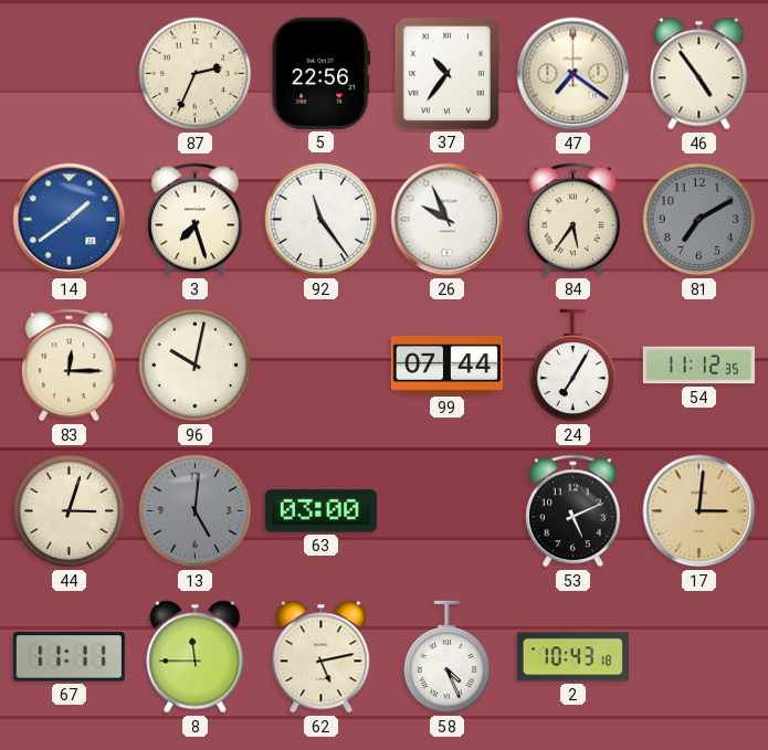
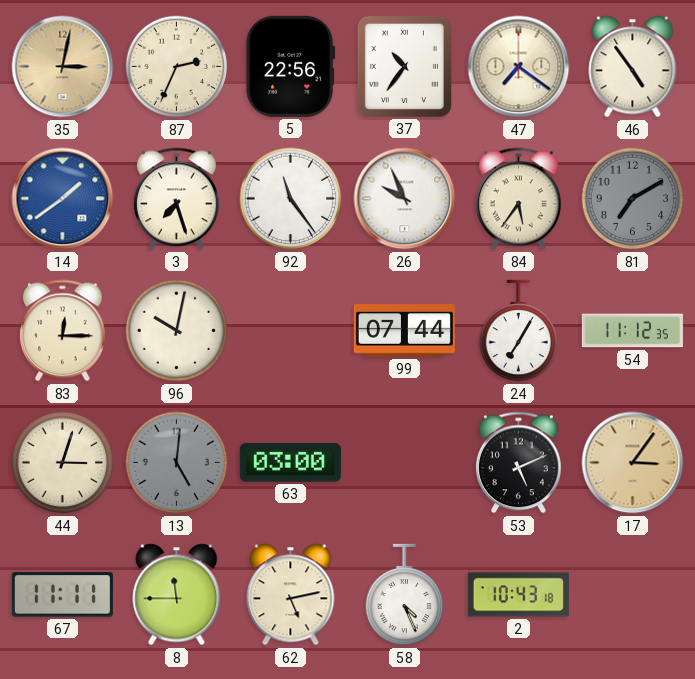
35: none -> 3:02 (63, 67)
17: 3:01 -> 3:06 (633, 463)
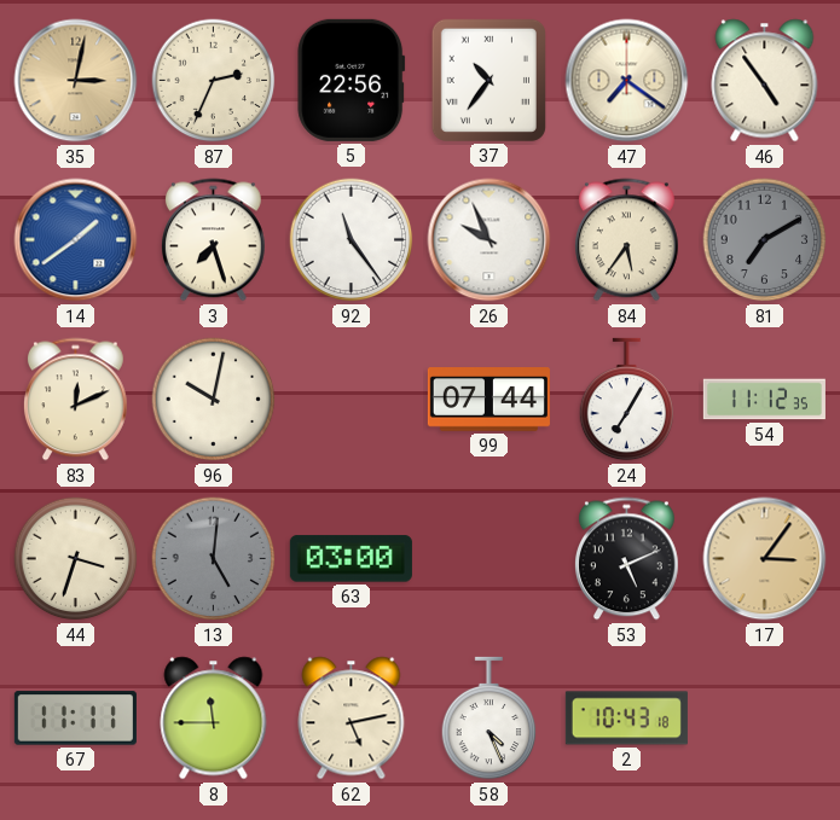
83: 12:15 -> 12:11 (75, 400)
44: 3:03 -> 3:33 (76, 559)
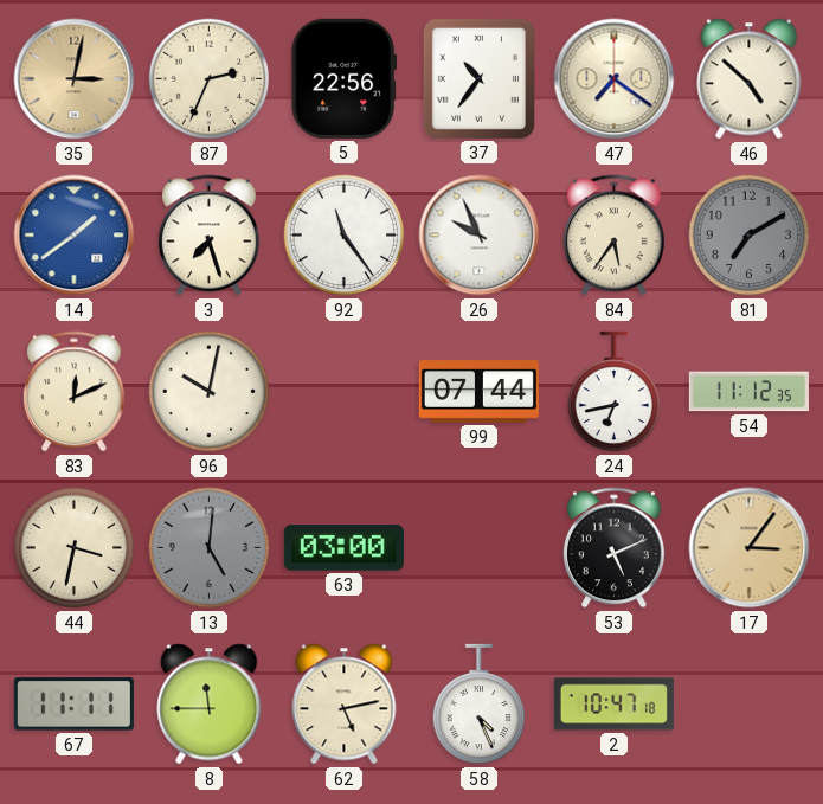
46: 4:54 -> 4:52 (750, 79)
24: 7:05 -> 6:43 (615, 392)
44: 3:33 -> 3:32 (75, 548)
2: 10:43 -> 10:47 (613, 705)
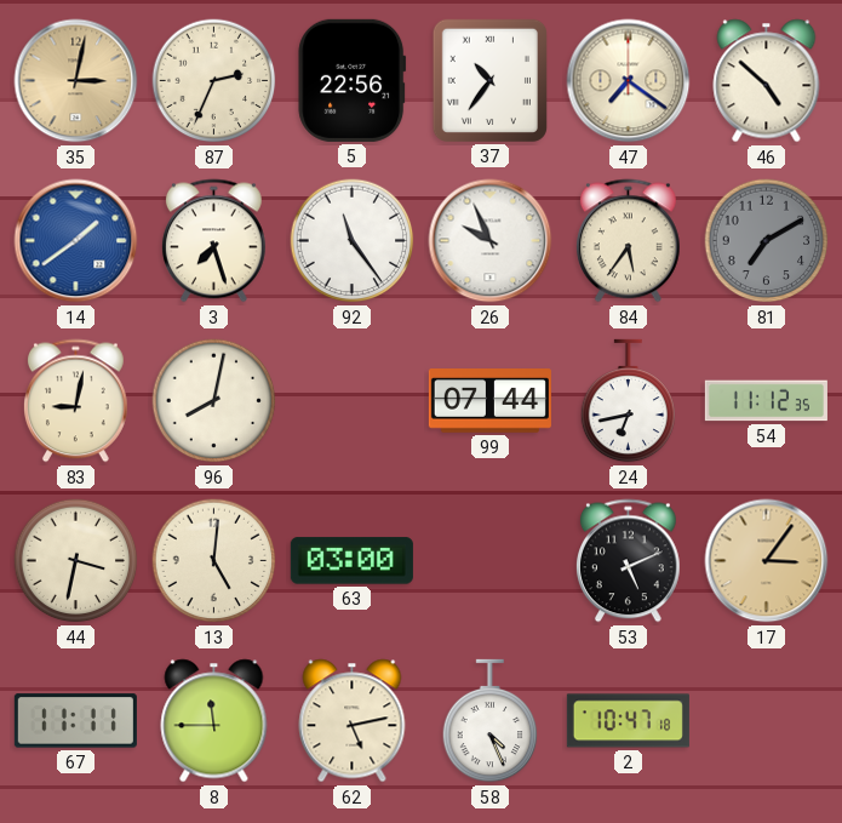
83: 12:11 -> 9:02 (75, 401)
96: 10:02 -> 8:02 (214, 401)
13 dial: grey -> cream (214, 561)
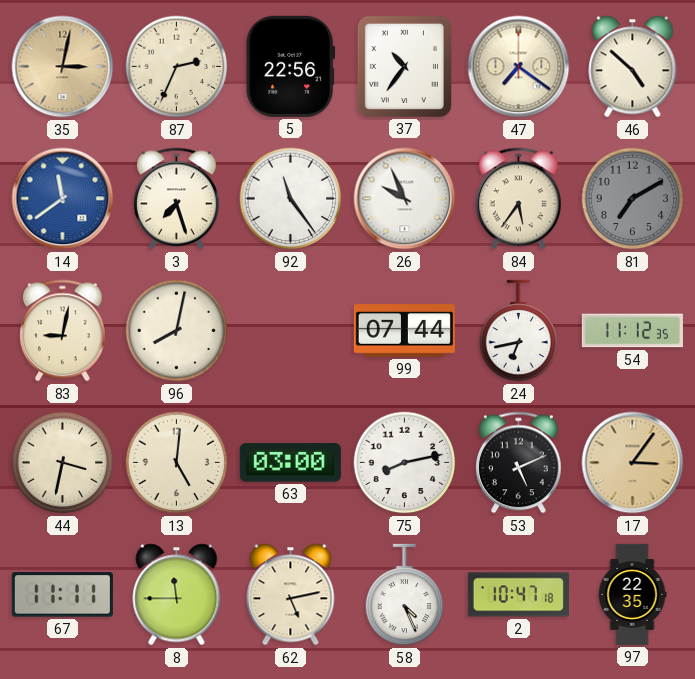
14: 1:39 -> 11:39 (63, 199)
75: none -> 8:13 (405, 463)
97: none -> 22:35 (632, 594)
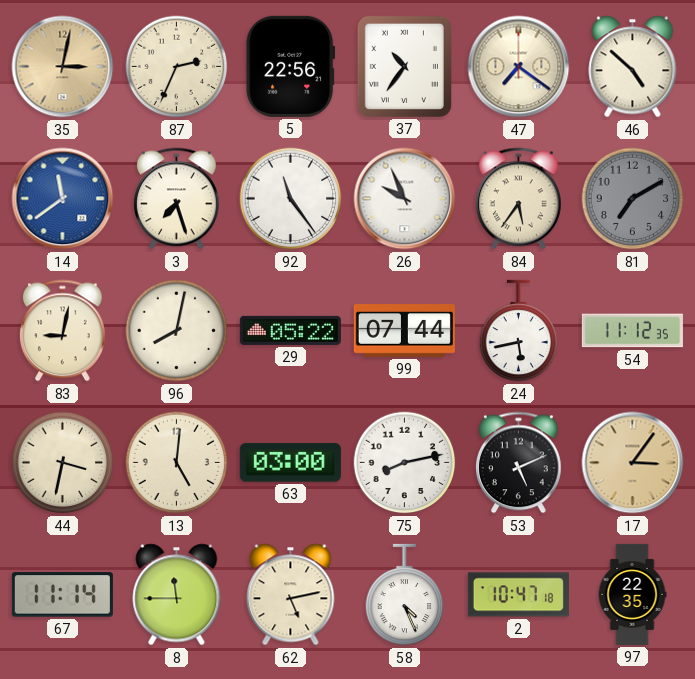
29: none -> 05:22 (290, 330)
24: 6:43 -> 5:43 (519, 331)
67: 11:11 -> 11:14 (62, 595)
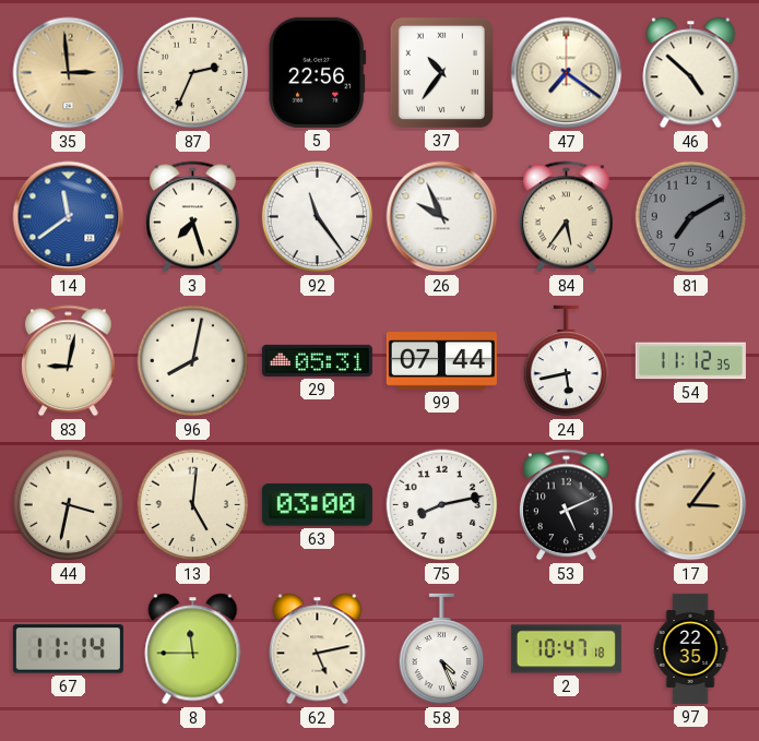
35: 3:02 -> 2:59 (69, 73)
29: 05:22 -> 05:31 (317, 360)
